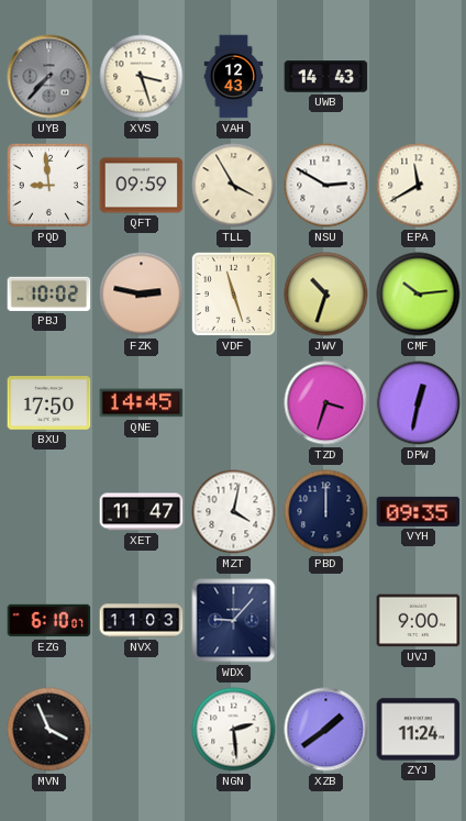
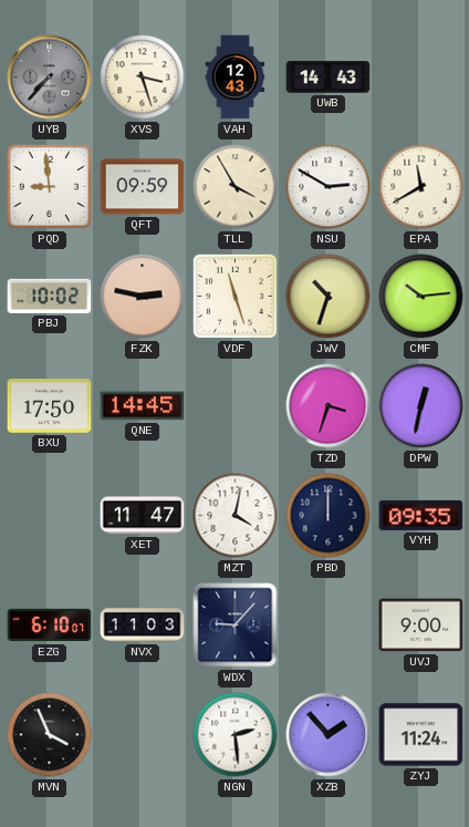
XZB: 1:39 -> 1:53 (329, 735)
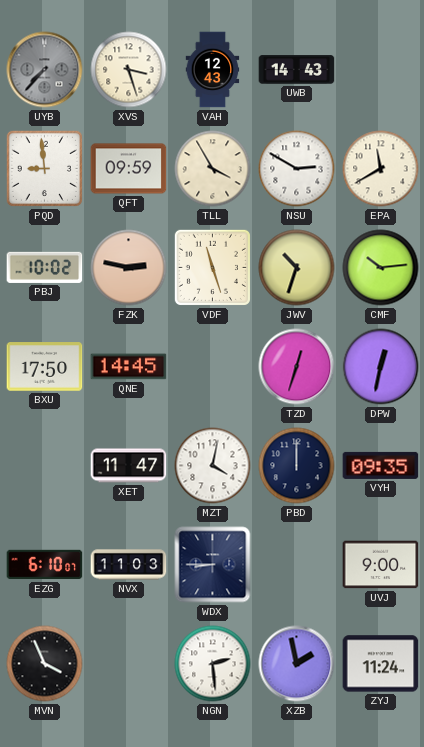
TZD: 3:33 -> 12:33 (297, 367)
WDX: 9:07 -> 8:45 (213, 565)
XZB: 1:53 -> 1:58 (297, 664)
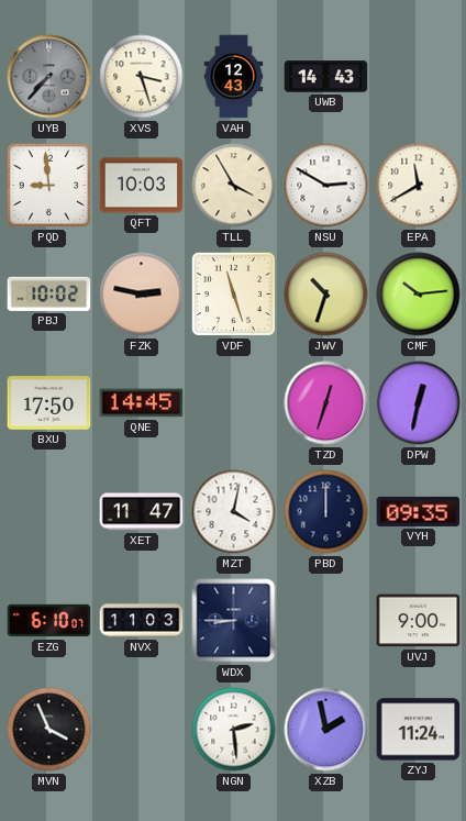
QFT: 09:59 -> 10:03 (142, 186)
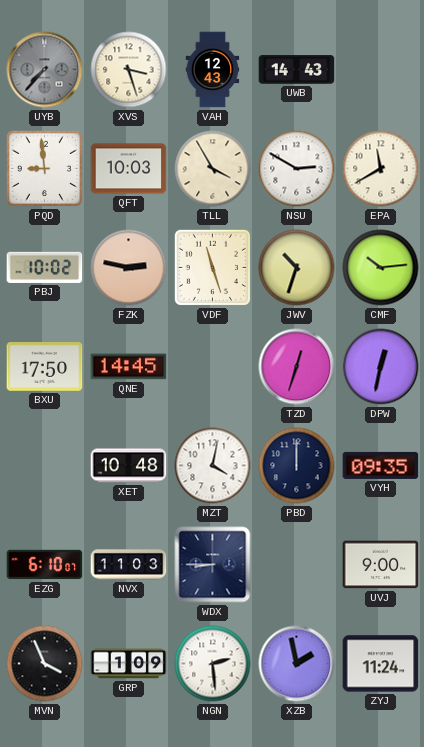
XET: 11:47 -> 10:48 (129, 466)
GRP: none -> 1:09 (129, 664)
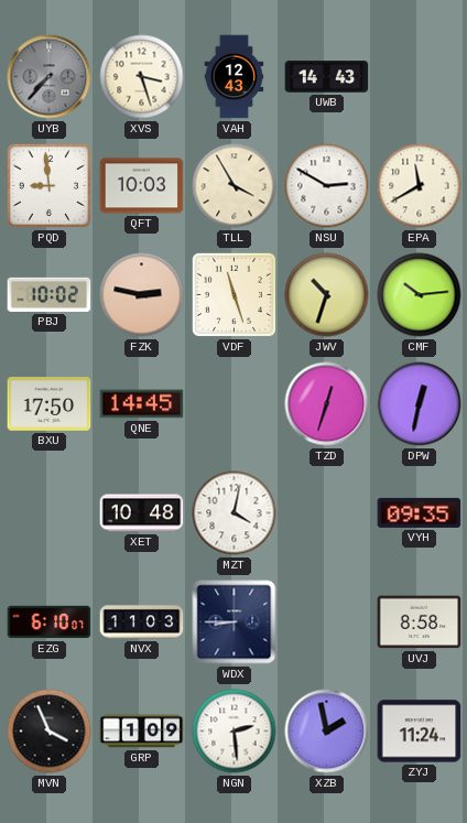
PBD: 12:00 -> none (297, 466)
UVJ: 9:00 -> 8:58 (420, 622)
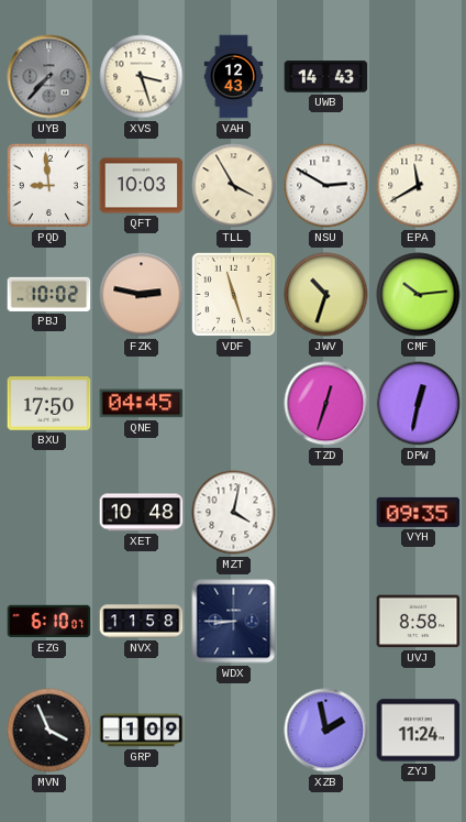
QNE: 14:45 -> 04:45 (142, 404)
NVX: 11:03 -> 11:58 (142, 622)
NGN: 2:29 -> none (235, 732)
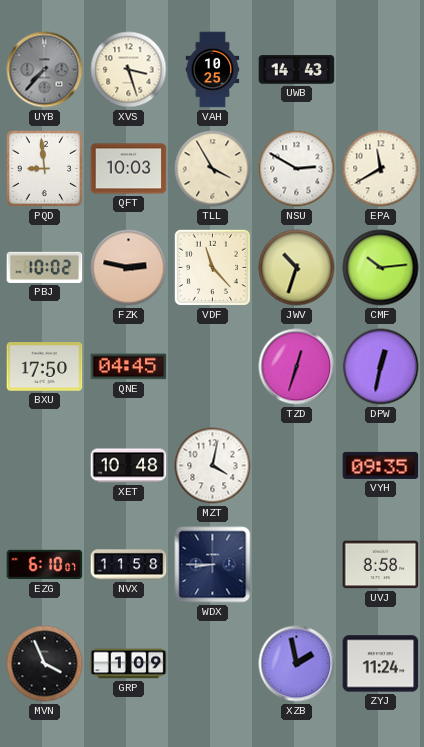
VAH: 12:43 -> 10:25 (213, 70)
VDF: 11:27 -> 11:23 (212, 267)
